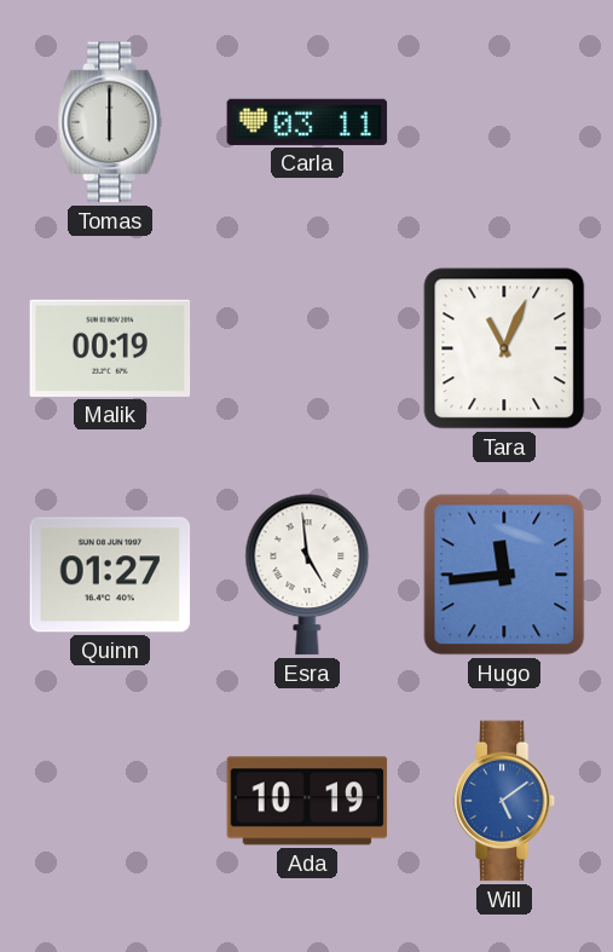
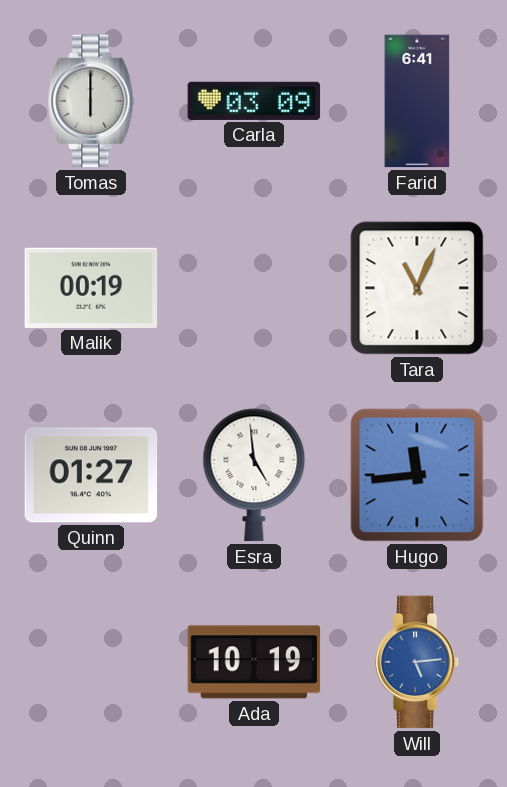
Carla: 03:11 -> 03:09 (254, 101)
Farid: none -> 6:41 (417, 101)
Will: 5:09 -> 5:14 (417, 662)
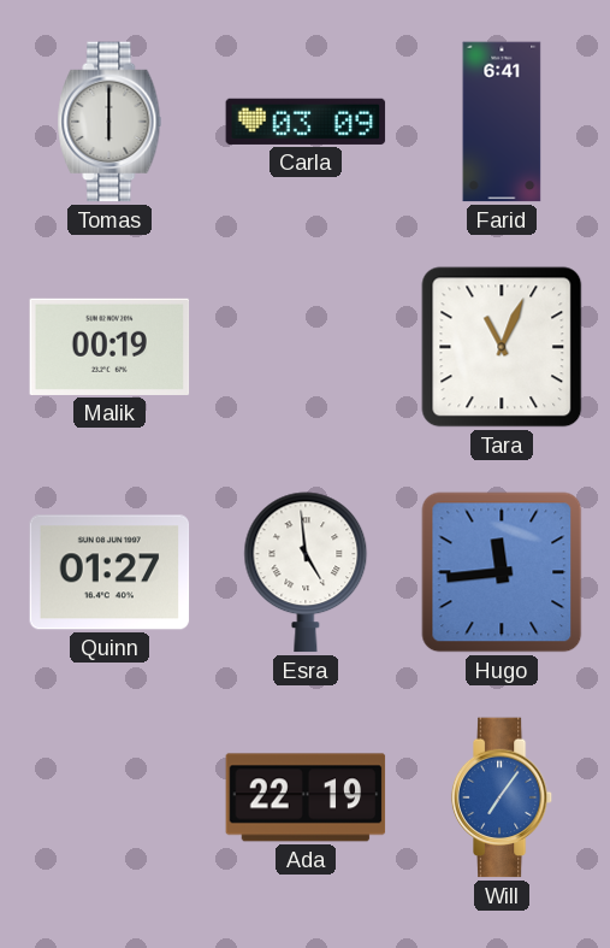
Ada: 10:19 -> 22:19 (306, 797)
Will: 5:14 -> 7:06 (502, 797)
